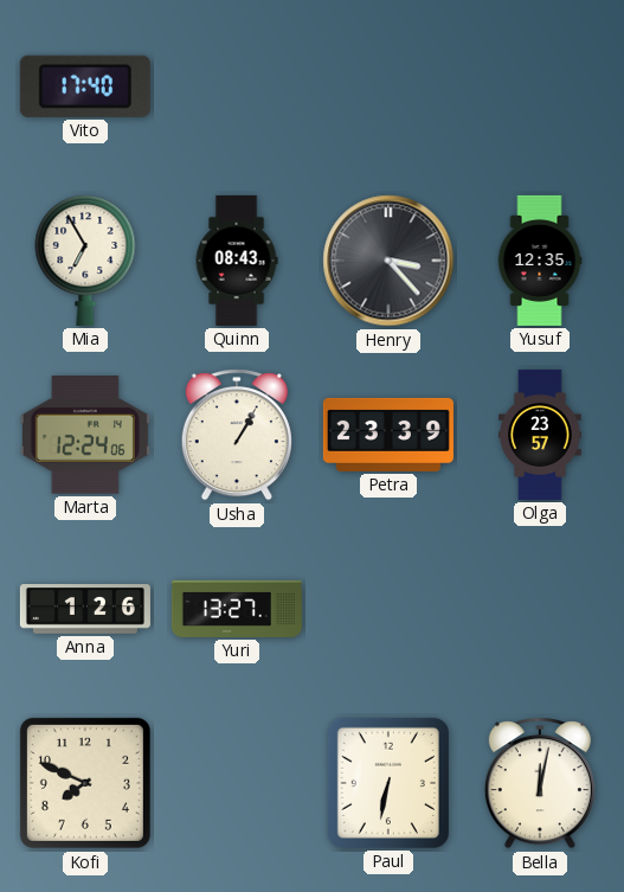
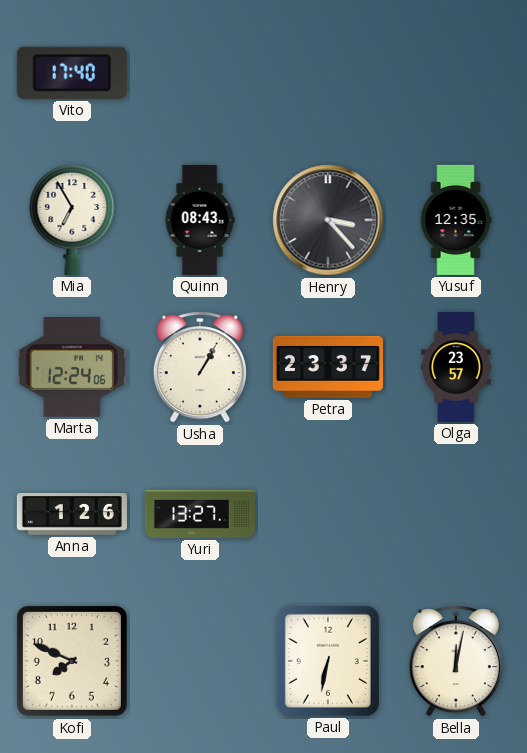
Petra: 23:39 -> 23:37 (328, 367)
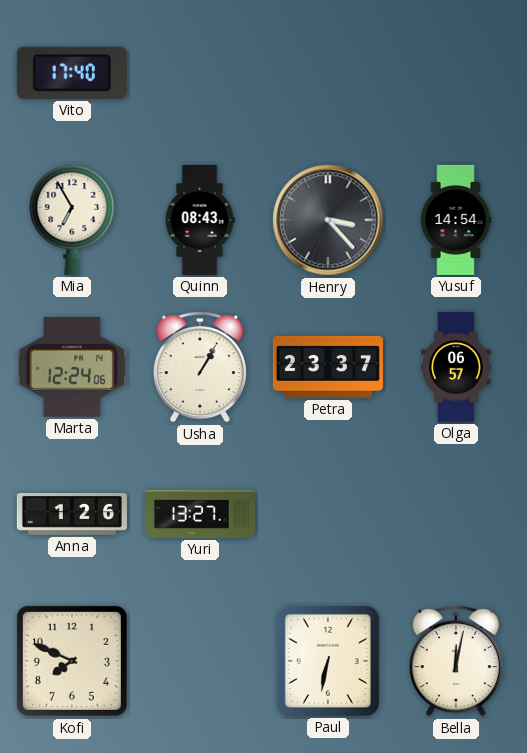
Yusuf: 12:35 -> 14:54 (456, 220)
Olga: 23:57 -> 06:57 (456, 367)
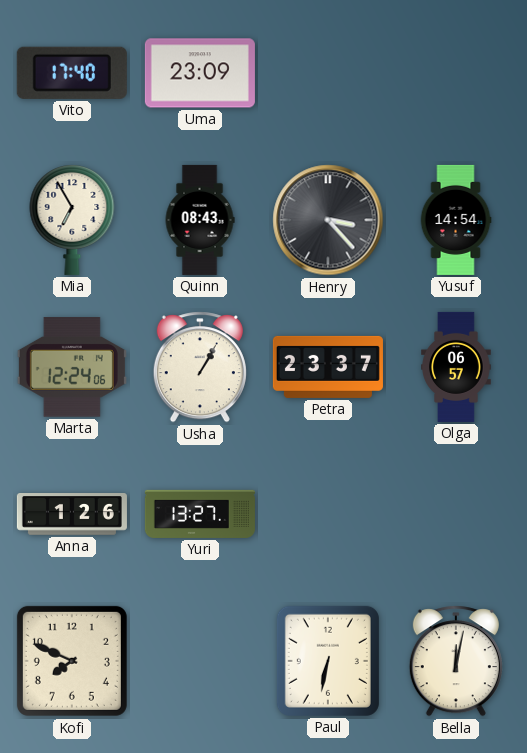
Uma: none -> 23:09 (200, 73)
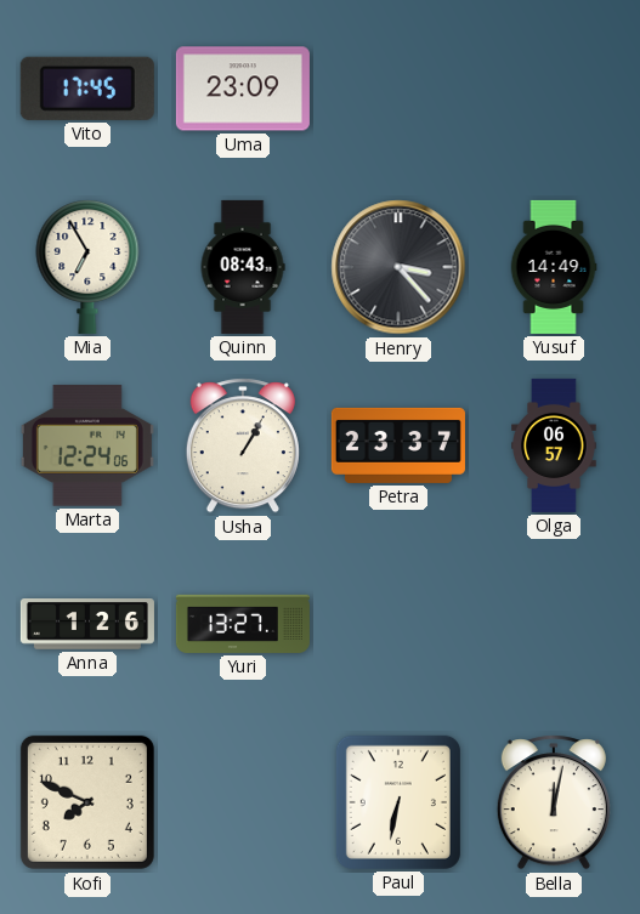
Vito: 17:40 -> 17:45 (87, 89)
Yusuf: 14:54 -> 14:49 (554, 267)
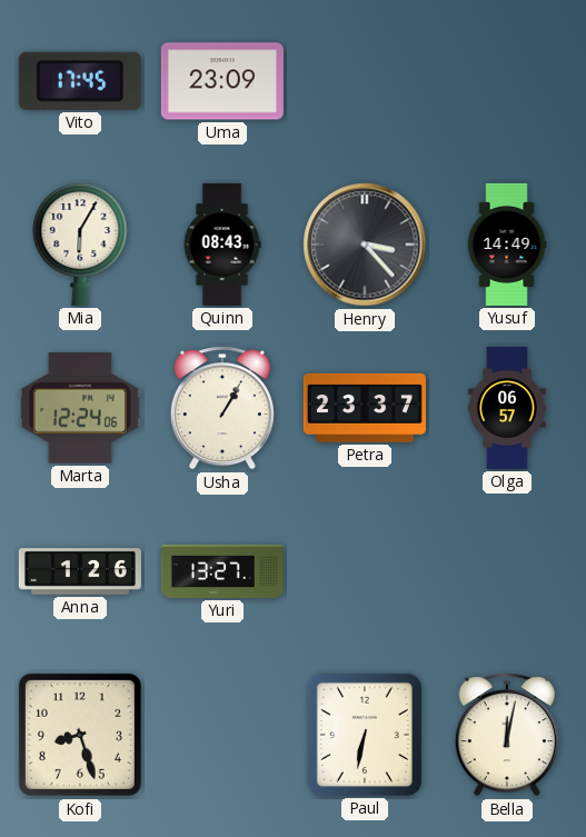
Mia: 6:55 -> 6:05 (80, 245)
Kofi: 7:49 -> 8:27 (80, 735)
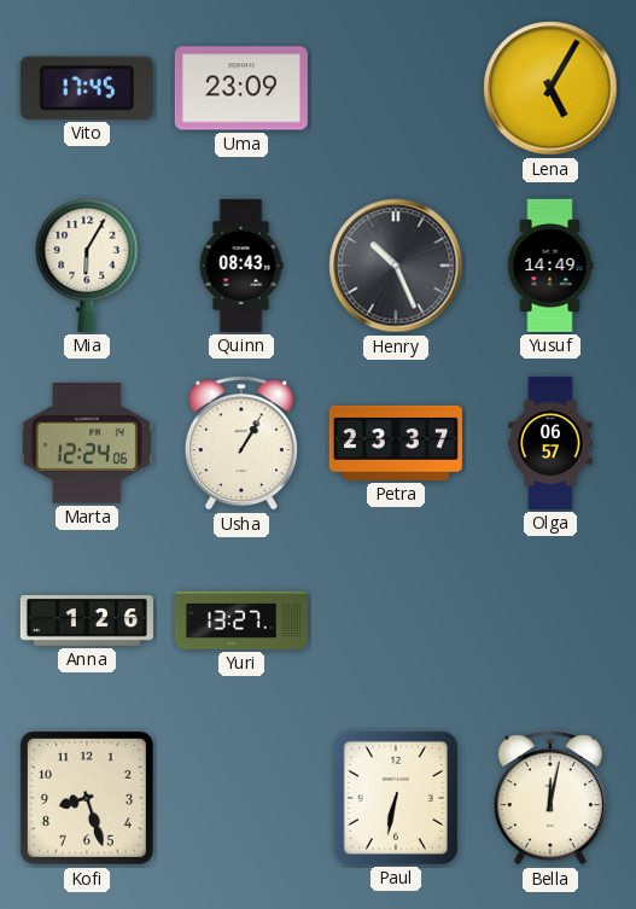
Lena: none -> 5:05 (550, 88)
Henry: 3:23 -> 10:26 (396, 266)
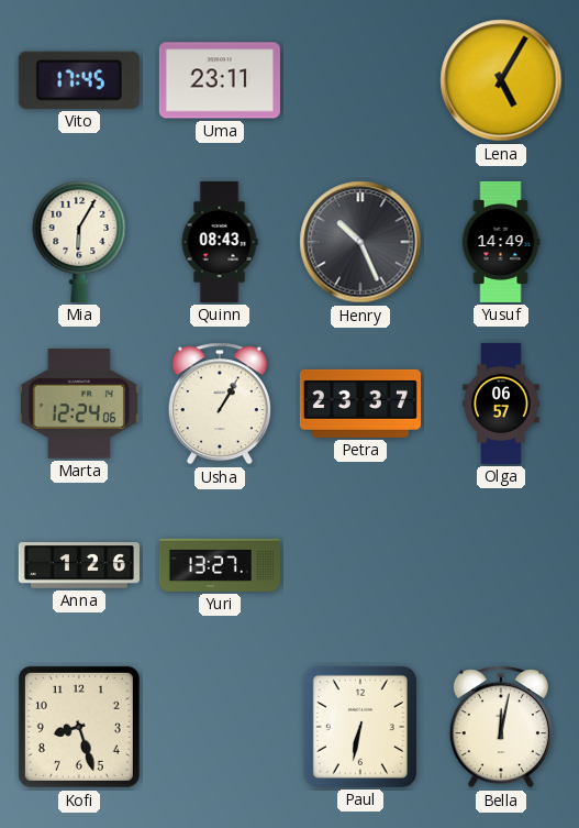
Uma: 23:09 -> 23:11 (220, 80)
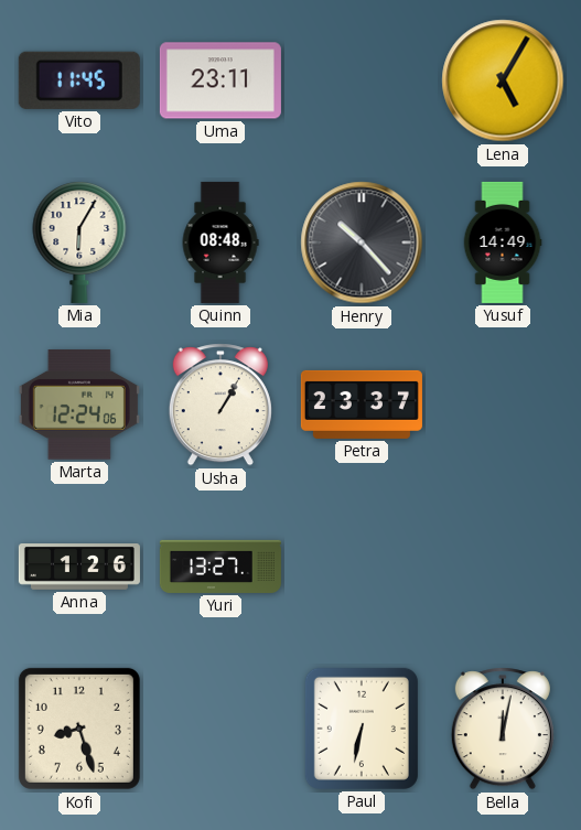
Vito: 17:45 -> 11:45 (79, 80)
Quinn: 08:43 -> 08:48 (220, 242)
Henry: 10:26 -> 10:23 (362, 242)
Olga: 06:57 -> none (501, 404)
